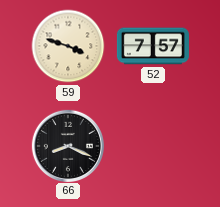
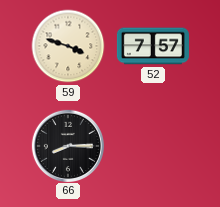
66: 8:19 -> 8:15 (67, 145)
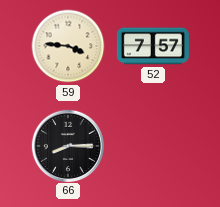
59: 3:48 -> 3:46 (68, 46)
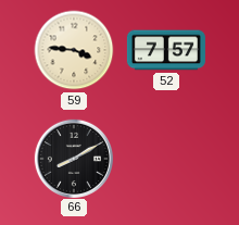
66: 8:15 -> 8:10 (73, 158)
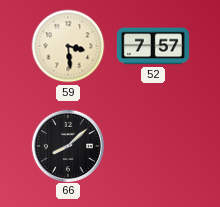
59: 3:46 -> 3:29 (68, 46)
66: 8:10 -> 8:08 (67, 145)
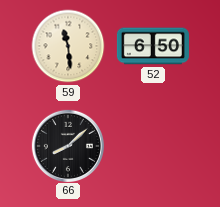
59: 3:29 -> 11:29 (68, 46)
52: 7:57 -> 6:50 (153, 46)
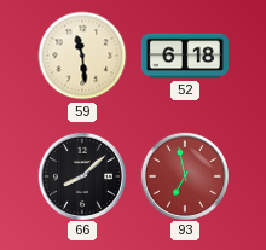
52: 6:50 -> 6:18 (185, 56)
93: none -> 6:58 (184, 175)
